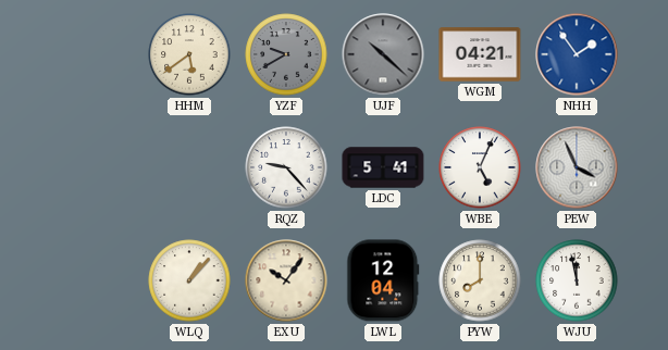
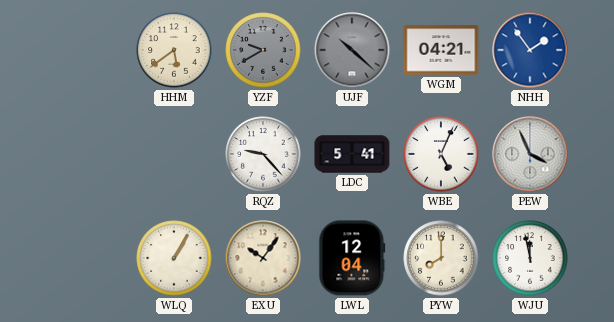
WLQ: 1:07 -> 1:05 (174, 258)
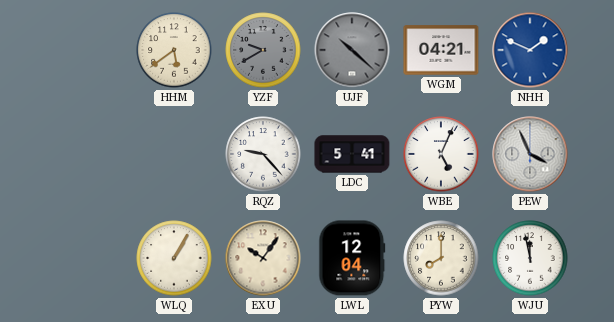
NHH: 1:54 -> 1:49 (530, 50)
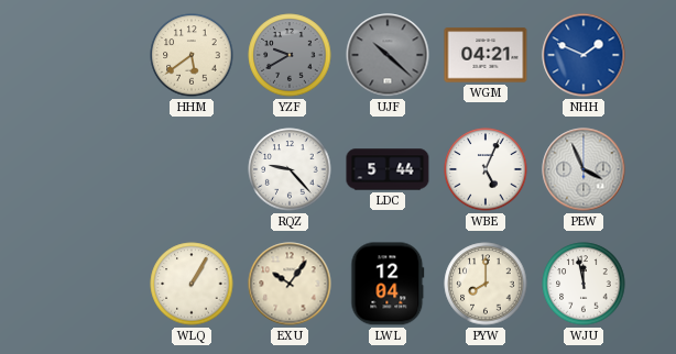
LDC: 5:41 -> 5:44 (388, 169)
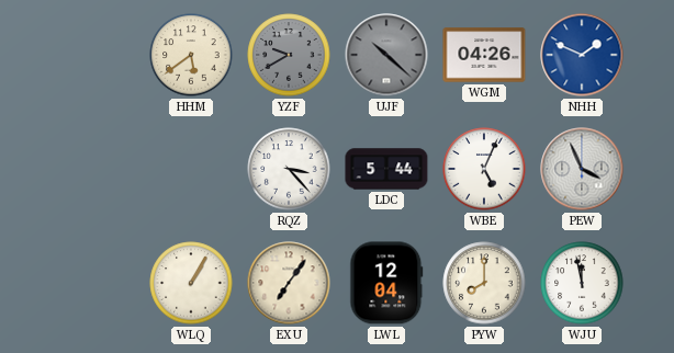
WGM: 04:21 -> 04:26 (484, 55)
RQZ: 9:23 -> 3:23 (289, 169)
EXU: 10:06 -> 7:06 (289, 283)
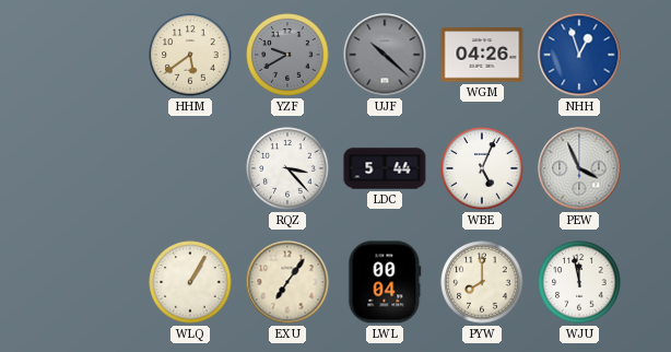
NHH: 1:49 -> 12:57 (579, 55)
LWL: 12:04 -> 00:04 (385, 282)
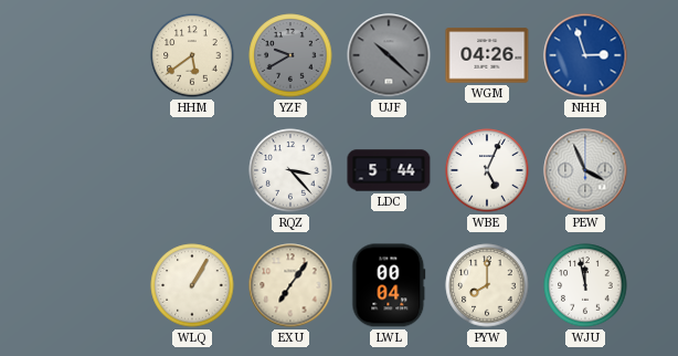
NHH: 12:57 -> 2:57 (585, 55)
